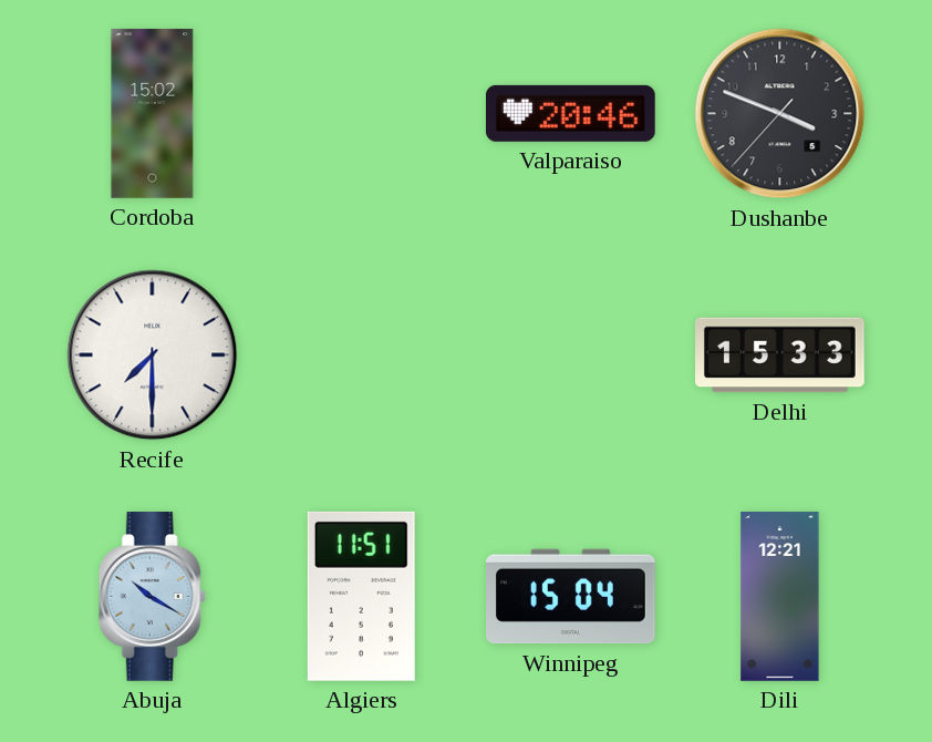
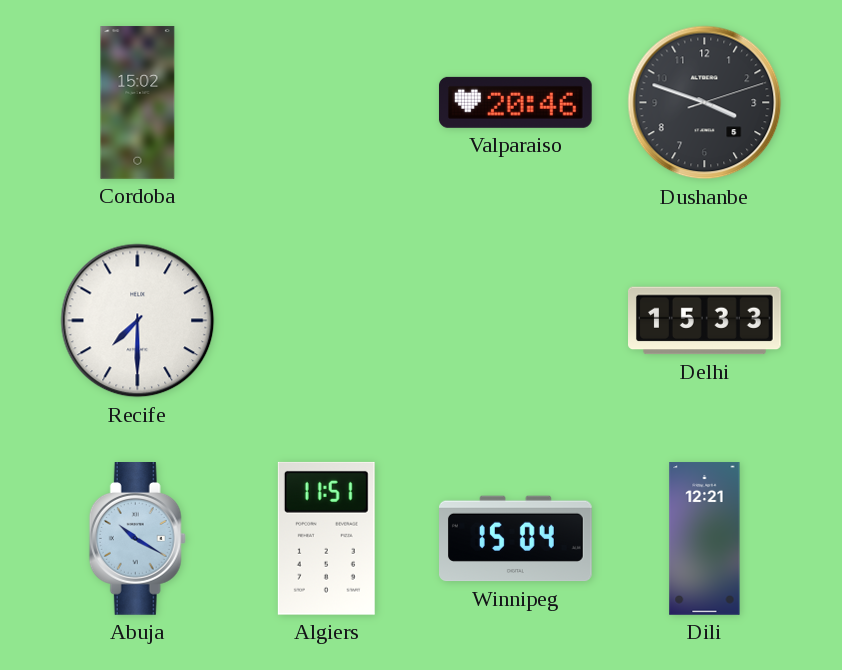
Dushanbe: 3:48:37 -> 3:48:12 (705, 103)
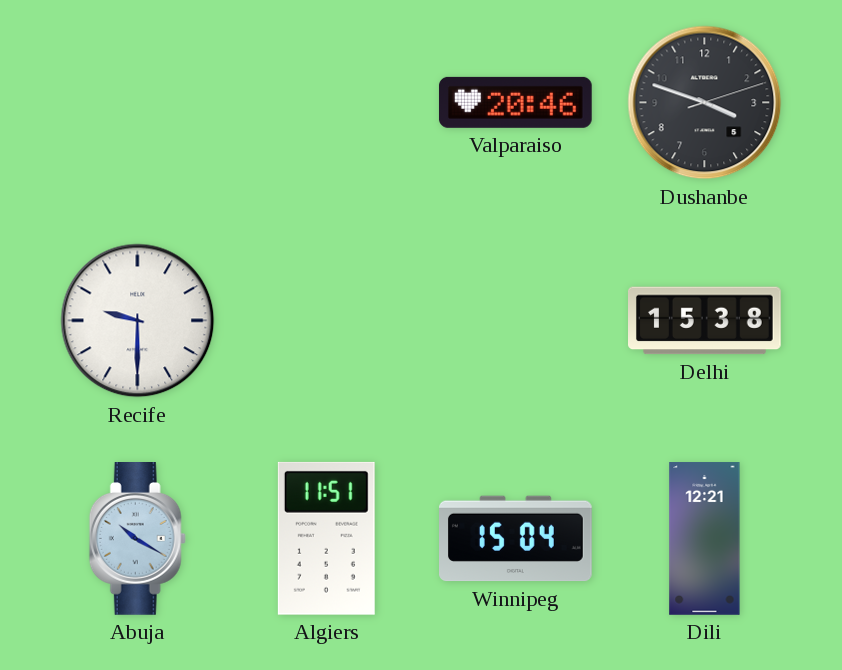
Cordoba: 15:02 -> none (138, 103)
Recife: 7:30 -> 9:30 (138, 321)
Delhi: 15:33 -> 15:38 (705, 321)
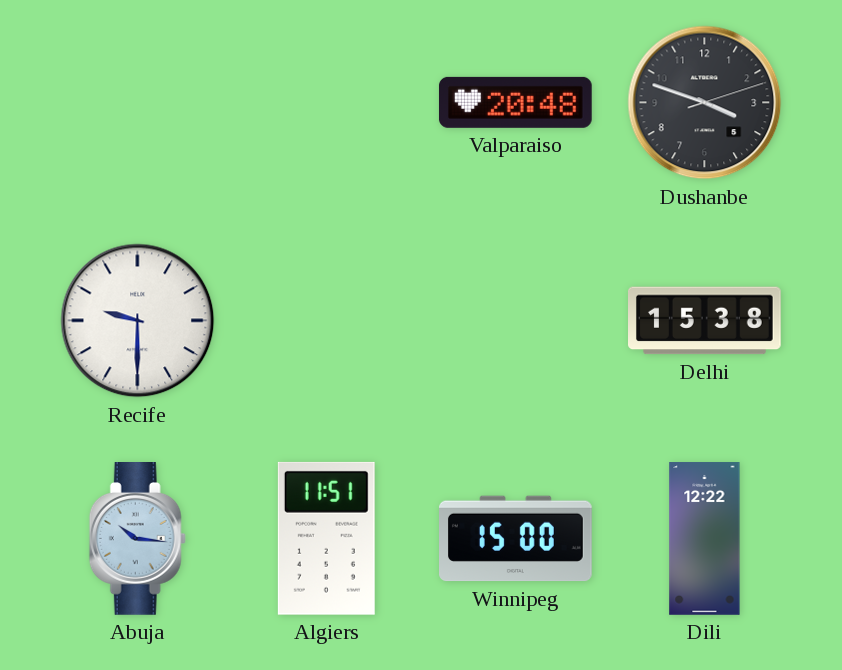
Valparaiso: 20:46 -> 20:48 (515, 102)
Abuja: 10:20 -> 10:16 (137, 539)
Winnipeg: 15:04 -> 15:00 (516, 539)
Dili: 12:21 -> 12:22 (705, 539)
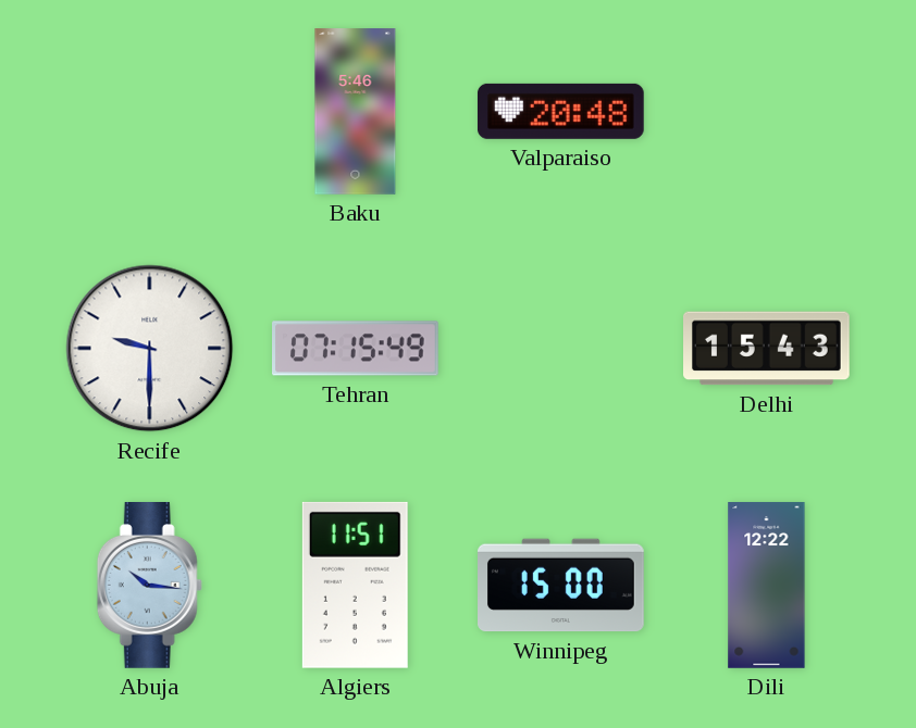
Baku: none -> 5:46 (356, 112)
Dushanbe: 3:48 -> none (705, 103)
Tehran: none -> 07:15 (356, 349)
Delhi: 15:38 -> 15:43 (767, 349)
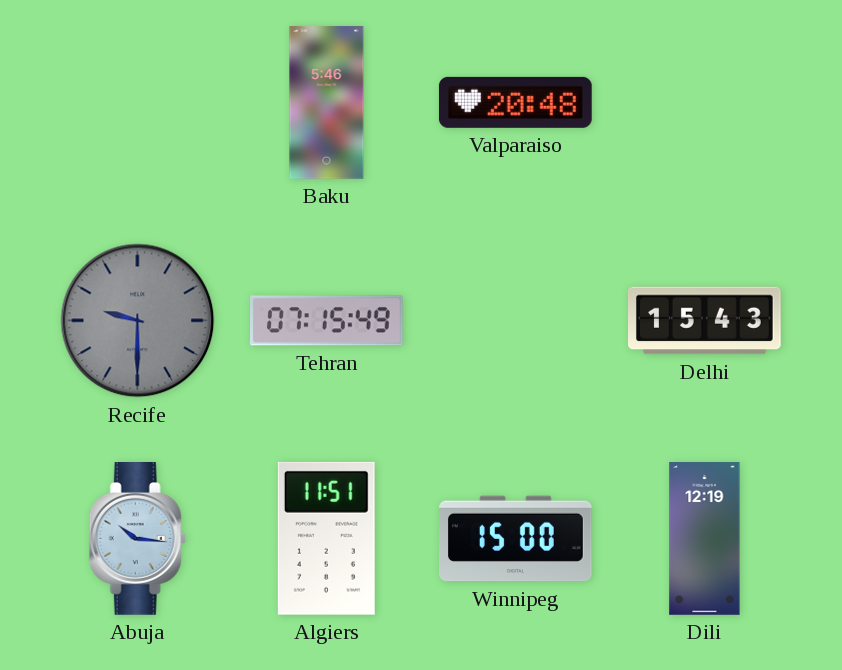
Recife dial: white -> grey (138, 321)
Dili: 12:22 -> 12:19 (705, 539)
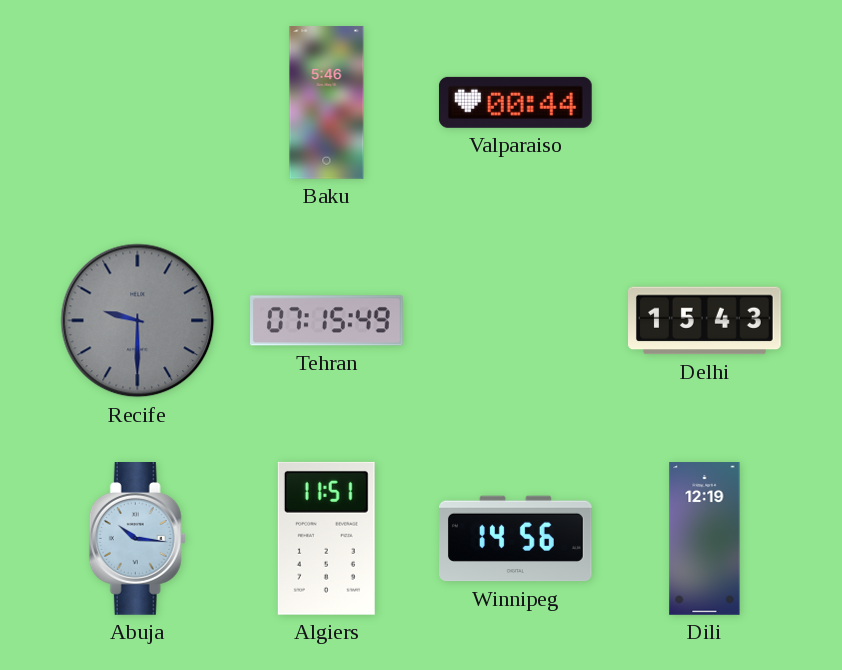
Valparaiso: 20:48 -> 00:44 (515, 102)
Winnipeg: 15:00 -> 14:56 (516, 539)
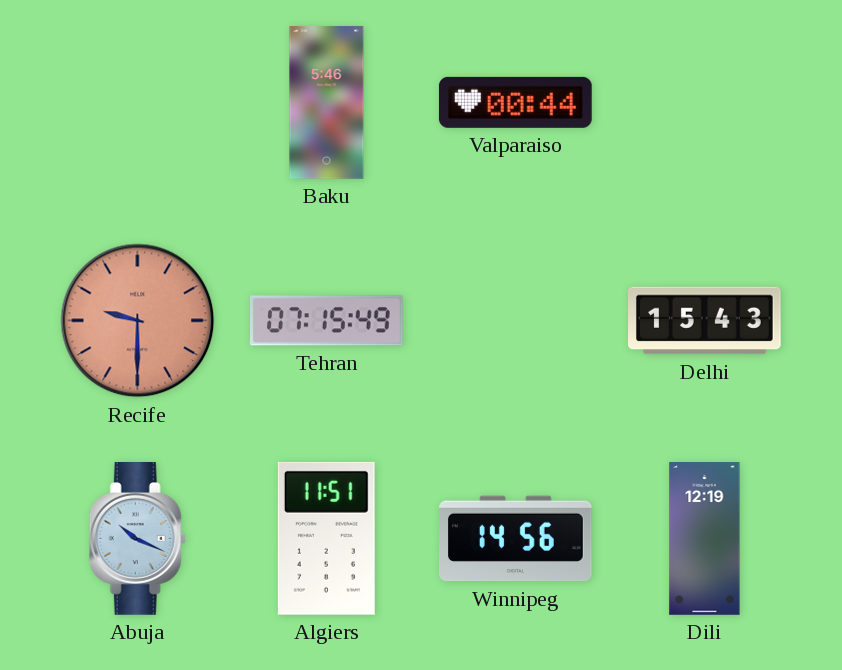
Recife dial: grey -> salmon (138, 321)
Abuja: 10:16 -> 10:19 (137, 539)
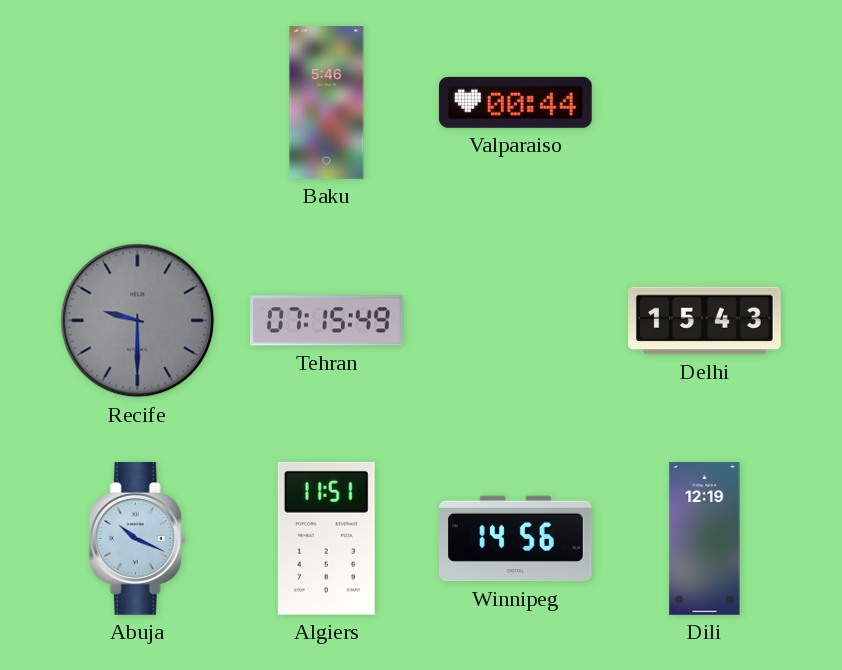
Recife dial: salmon -> grey (138, 321)
